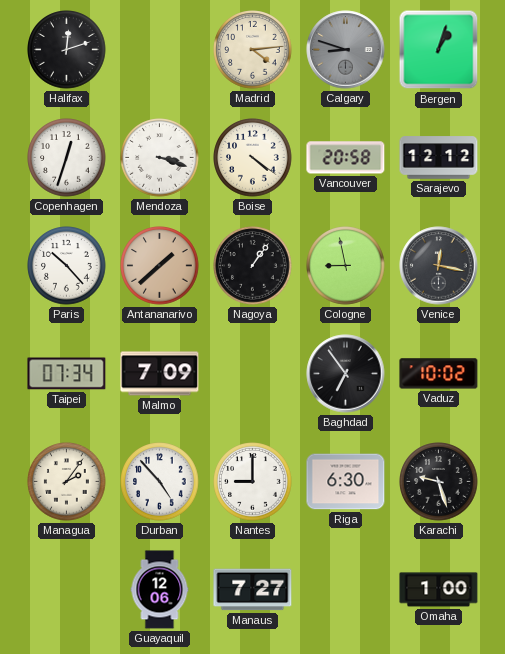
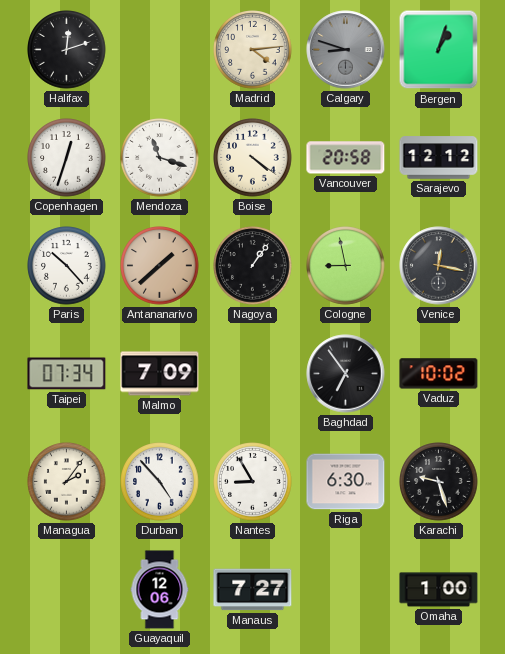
Mendoza: 3:18 -> 11:18 (160, 158)
Nantes: 9:00 -> 8:55 (253, 482)
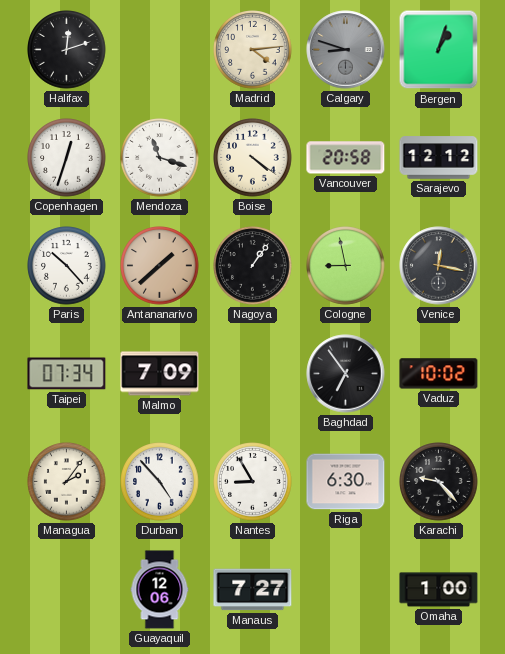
Karachi: 9:27 -> 9:23 (439, 482)
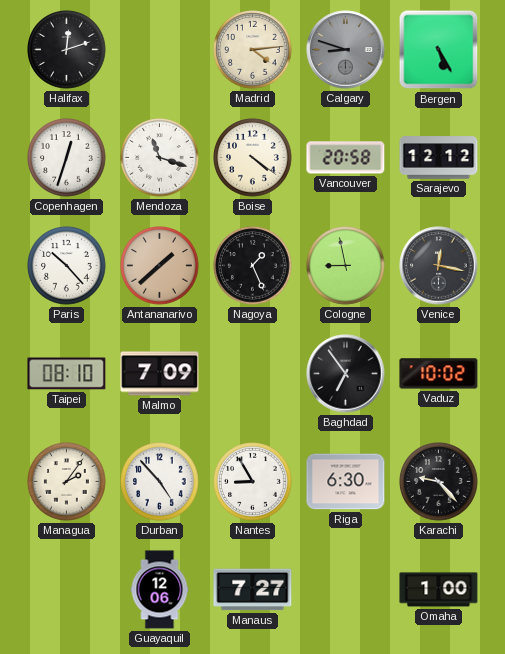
Bergen: 1:03 -> 5:25 (439, 50)
Nagoya: 1:06 -> 1:26 (253, 266)
Taipei: 07:34 -> 08:10 (67, 374)
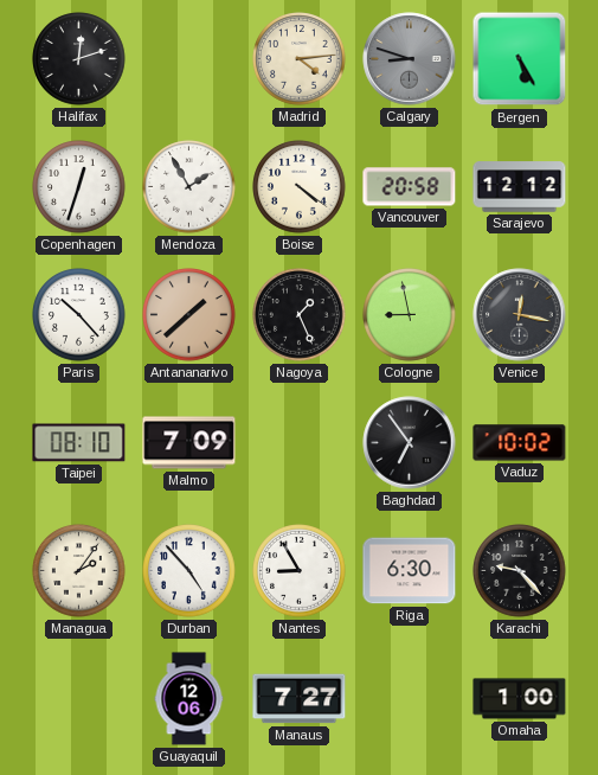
Mendoza: 11:18 -> 1:55 (189, 187)
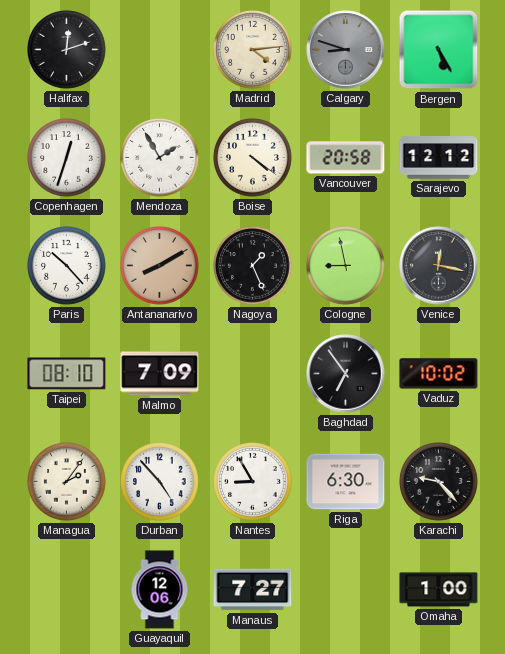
Antananarivo: 1:38 -> 8:10 (160, 266)
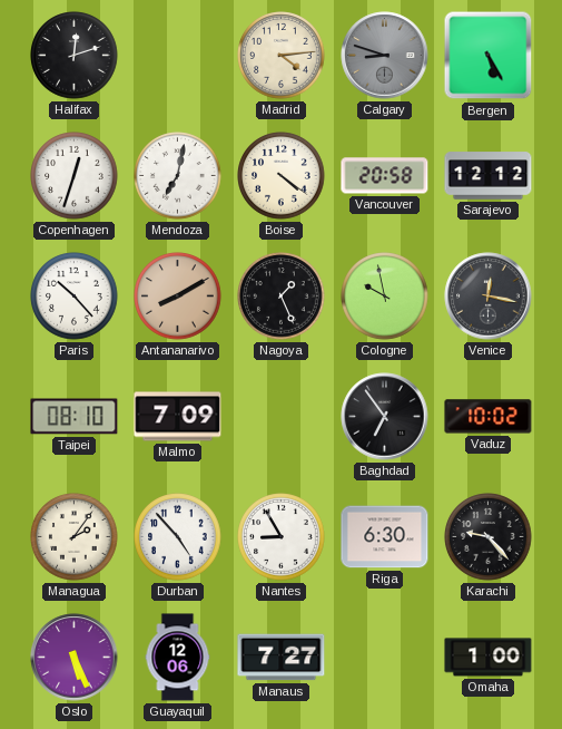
Mendoza: 1:55 -> 7:02 (178, 176)
Cologne: 8:58 -> 9:58 (385, 297)
Oslo: none -> 5:26 (75, 658)
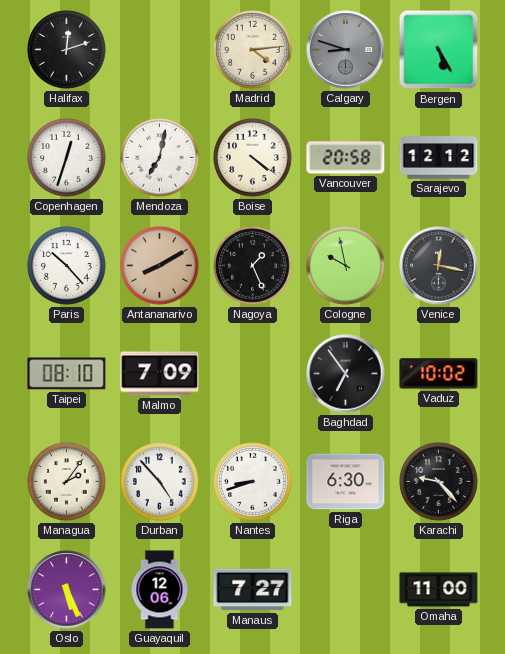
Nantes: 8:55 -> 8:42 (253, 482)
Omaha: 1:00 -> 11:00 (439, 590)
